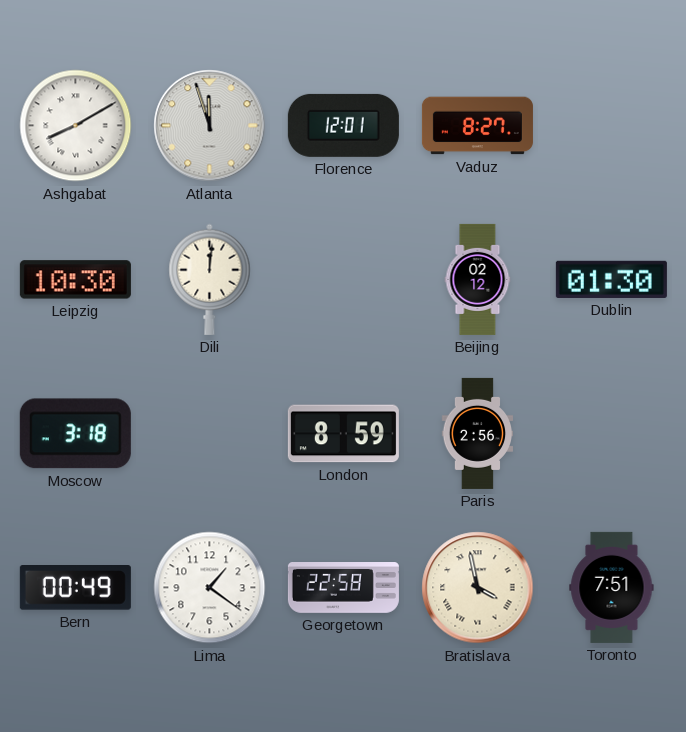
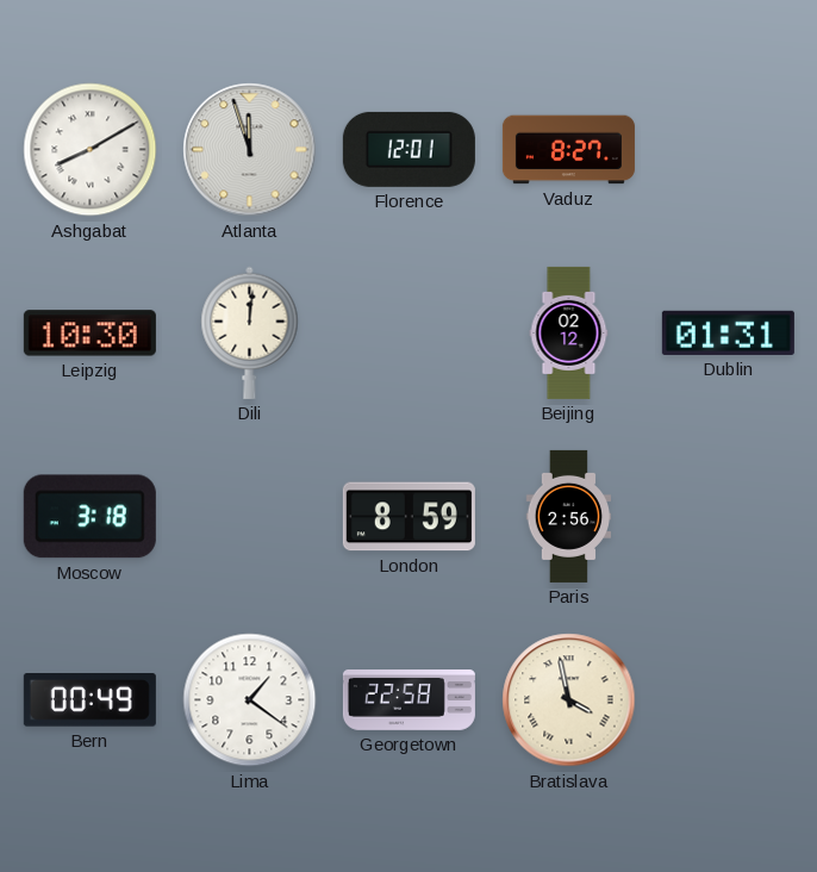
Dublin: 01:30 -> 01:31 (728, 332)
Toronto: 7:51 -> none (612, 587)
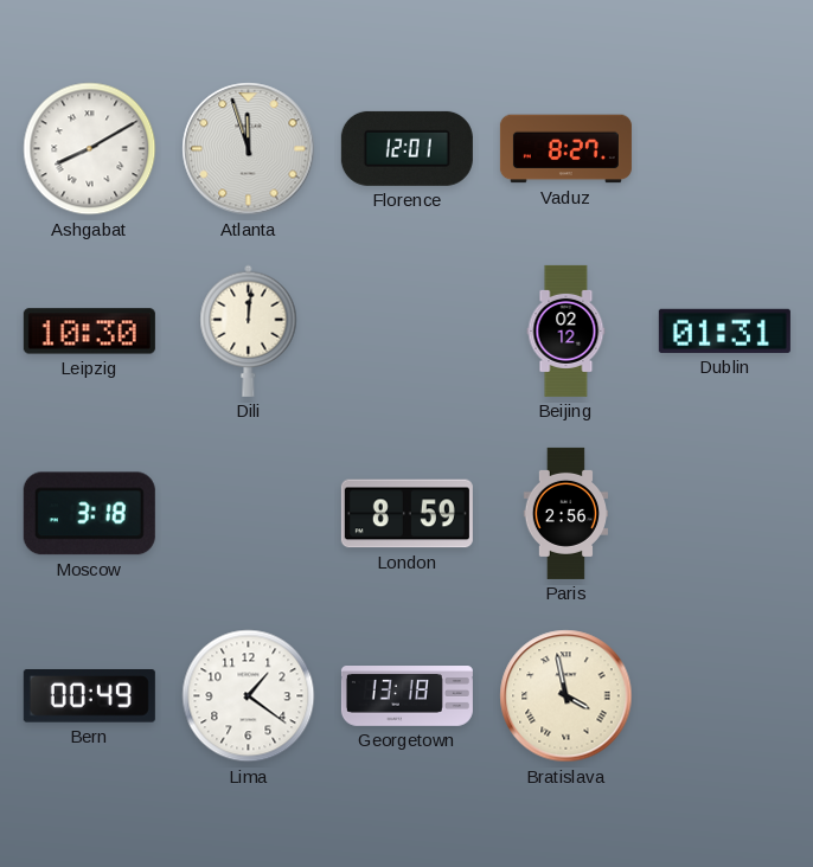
Georgetown: 22:58 -> 13:18 (406, 696)
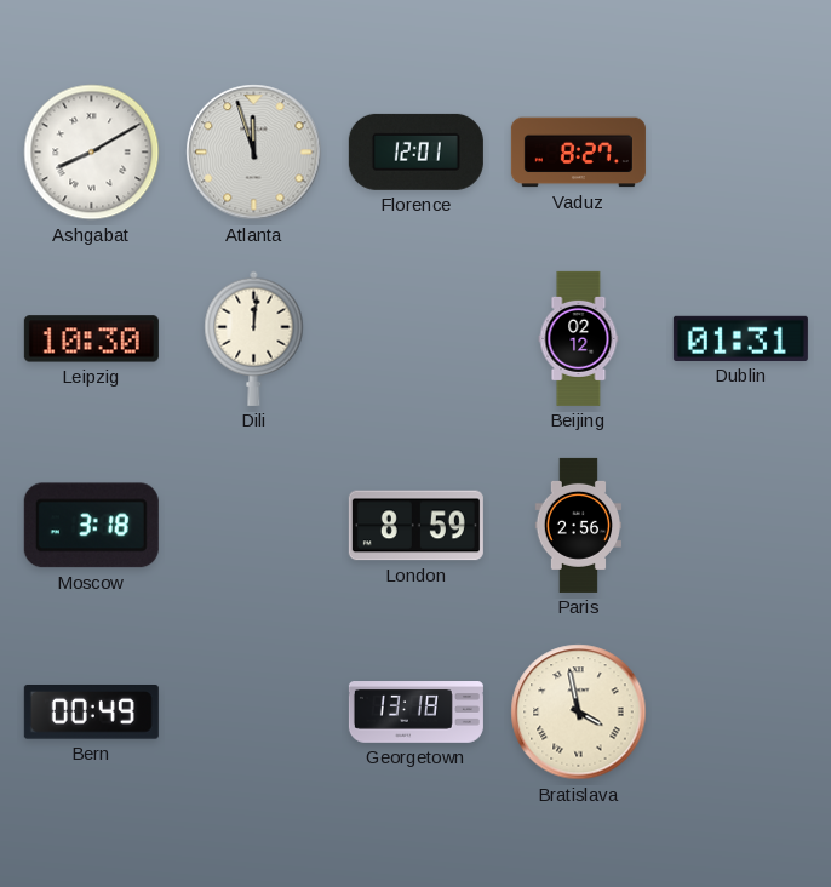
Lima: 1:21 -> none (249, 696)
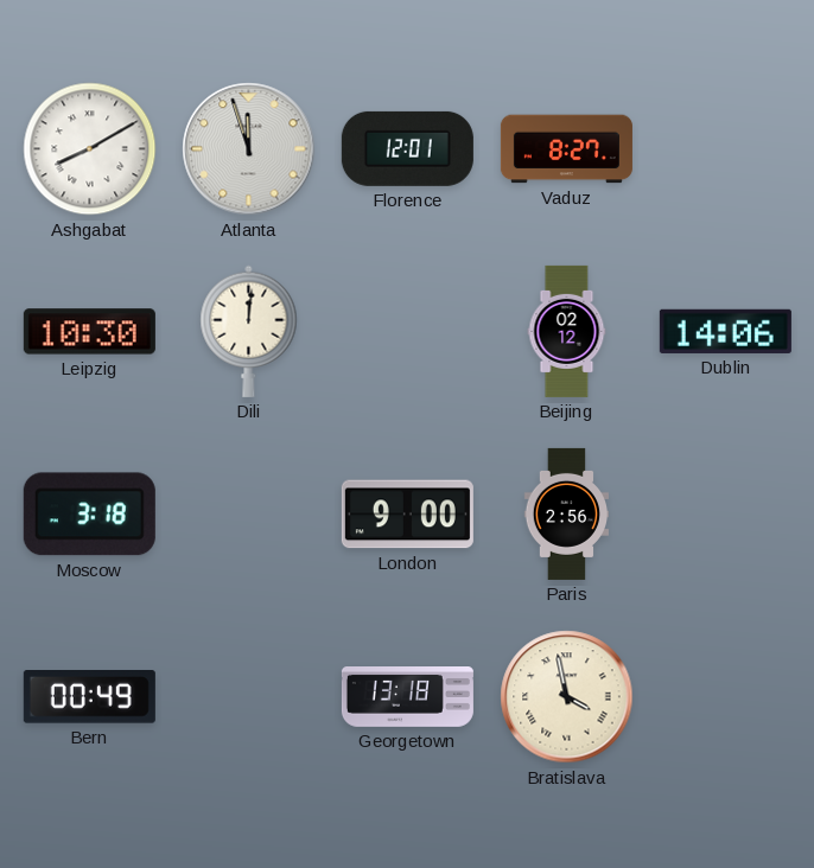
Dublin: 01:31 -> 14:06 (725, 331)
London: 8:59 -> 9:00 (407, 515)
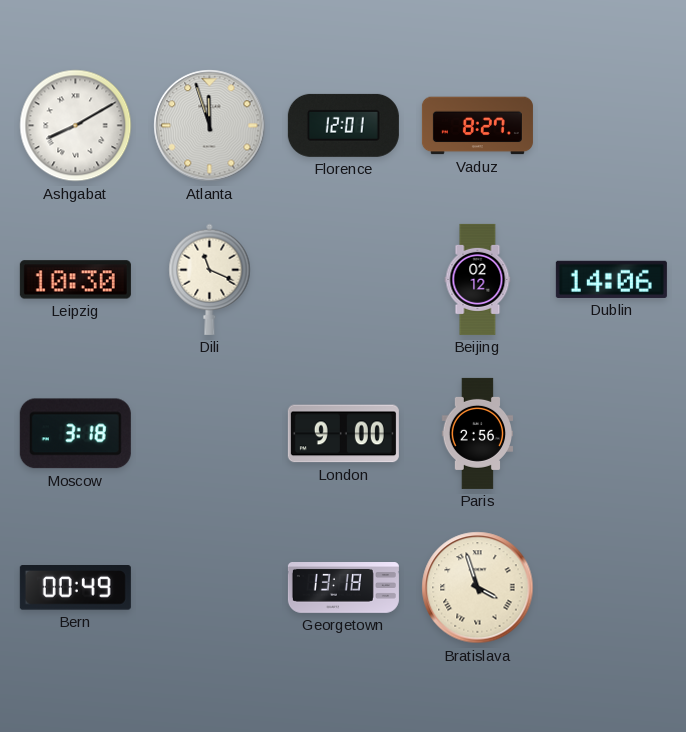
Dili: 12:01 -> 11:19 (210, 279)
Bratislava: 3:58 -> 3:57 (478, 588)
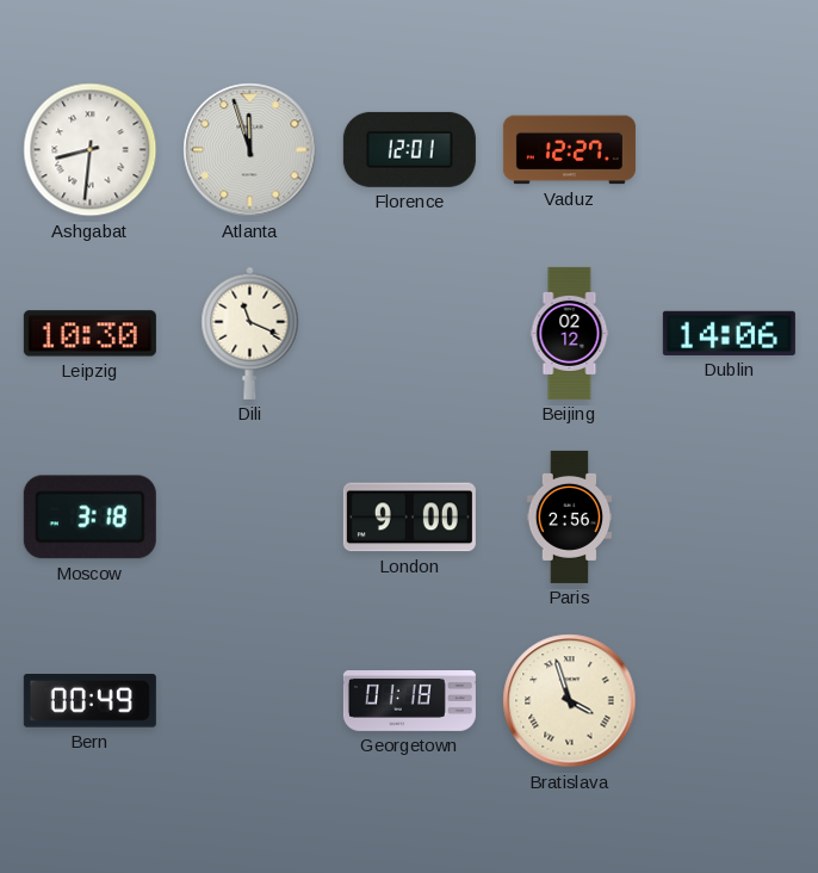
Ashgabat: 8:10 -> 8:31 (91, 150)
Vaduz: 8:27 -> 12:27 (569, 150)
Georgetown: 13:18 -> 01:18 (409, 701)
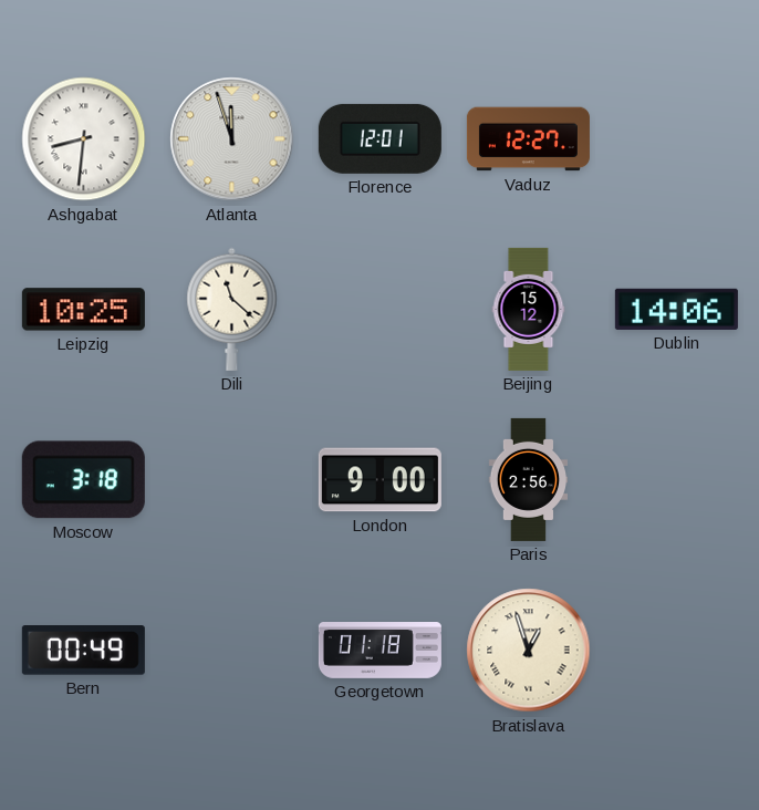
Leipzig: 10:30 -> 10:25 (83, 310)
Dili: 11:19 -> 11:22 (232, 309)
Beijing: 02:12 -> 15:12 (529, 309)
Bratislava: 3:57 -> 12:57 (529, 651)
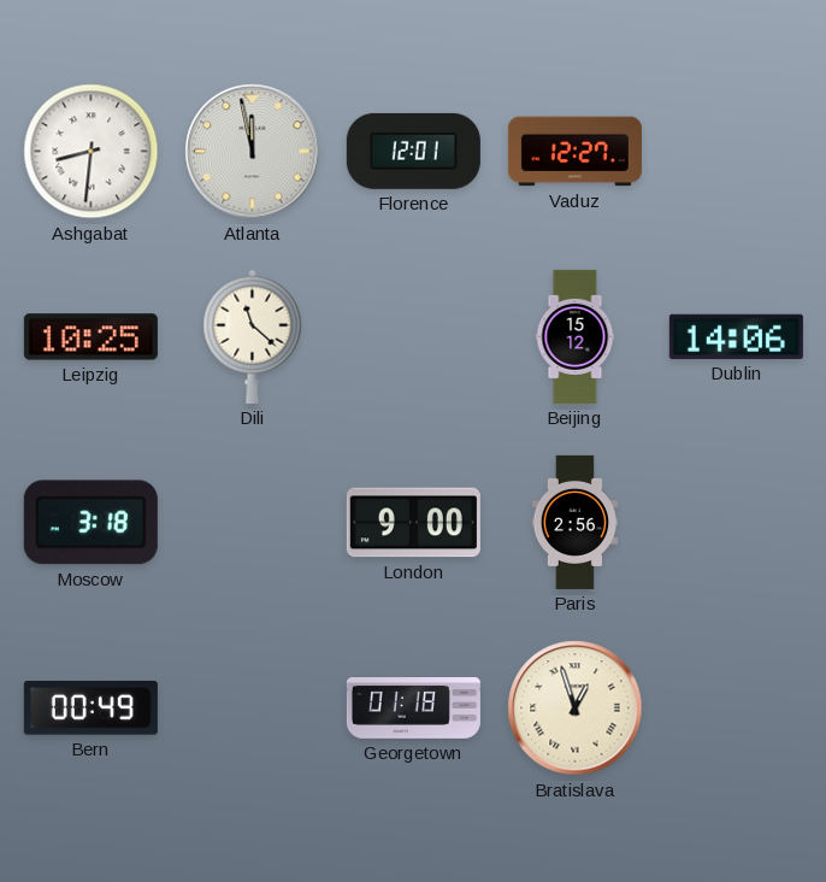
Atlanta: 11:57 -> 11:58 (253, 152)
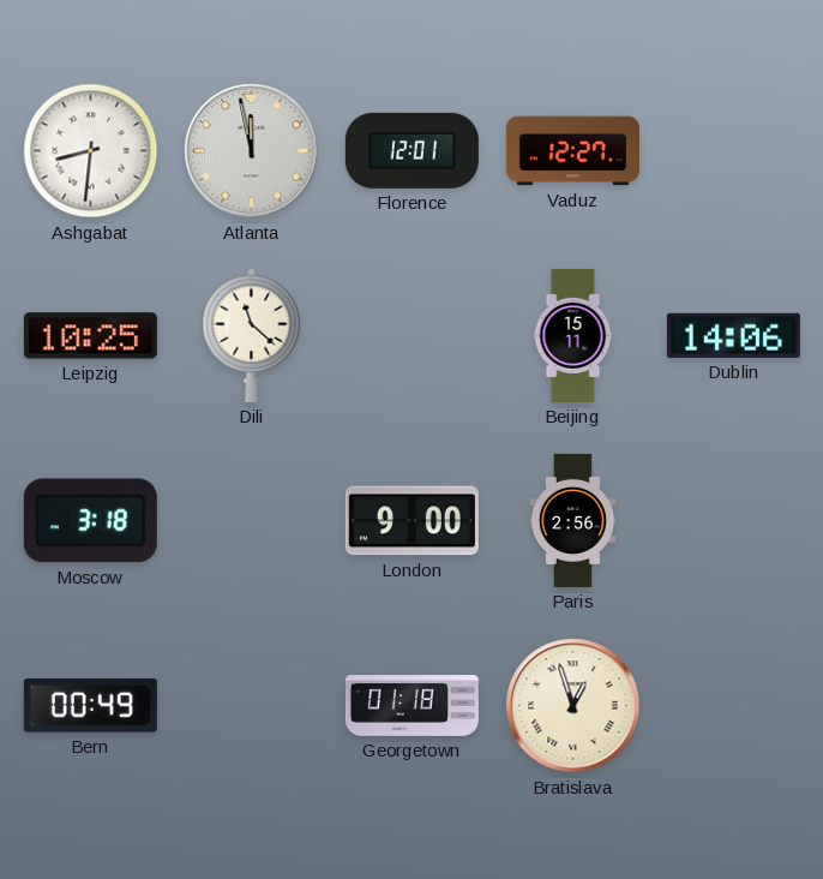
Beijing: 15:12 -> 15:11 (573, 335)
